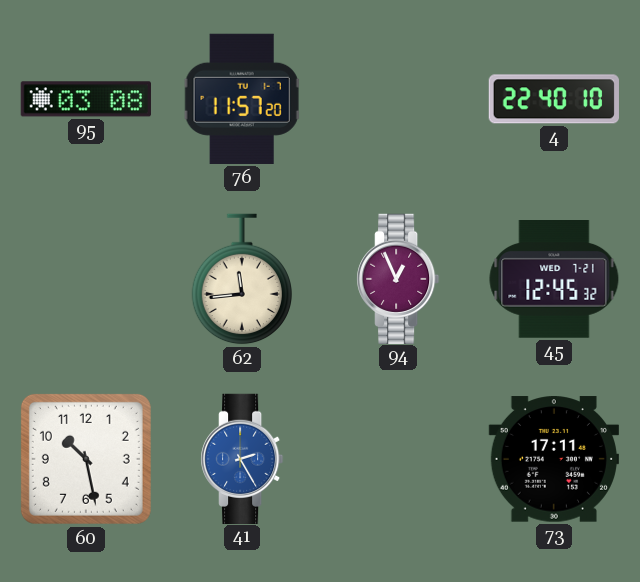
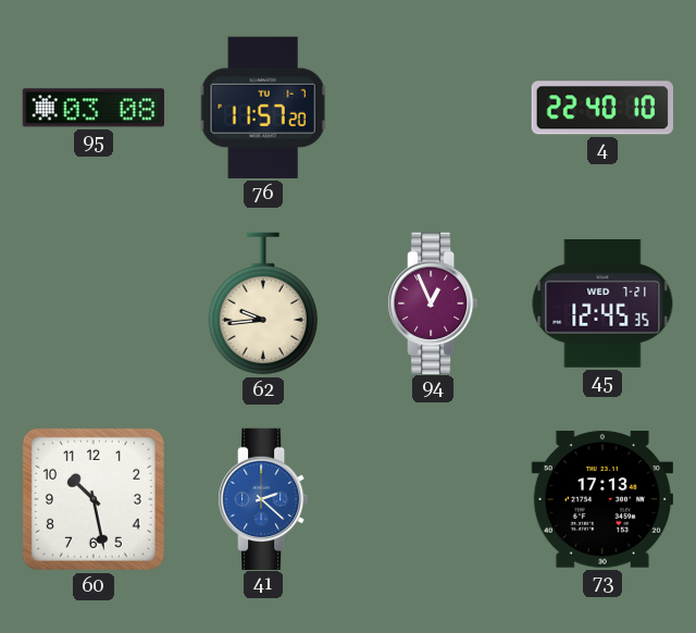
62: 11:44 -> 9:44 (262, 303)
45: 12:45:32 -> 12:45:35 (602, 305)
41: 2:25 -> 2:22 (263, 498)
73: 17:11 -> 17:13 (602, 499)
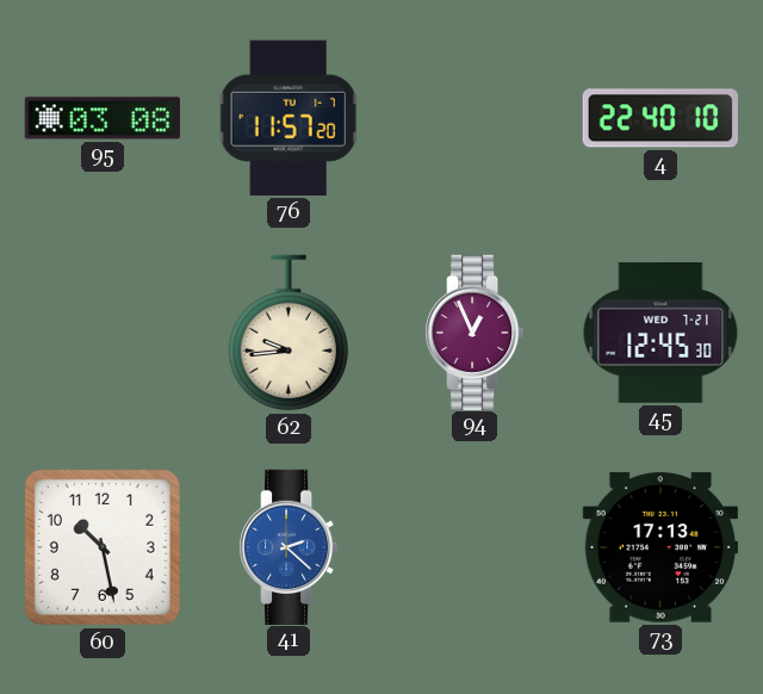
45: 12:45:35 -> 12:45:30 (660, 334)
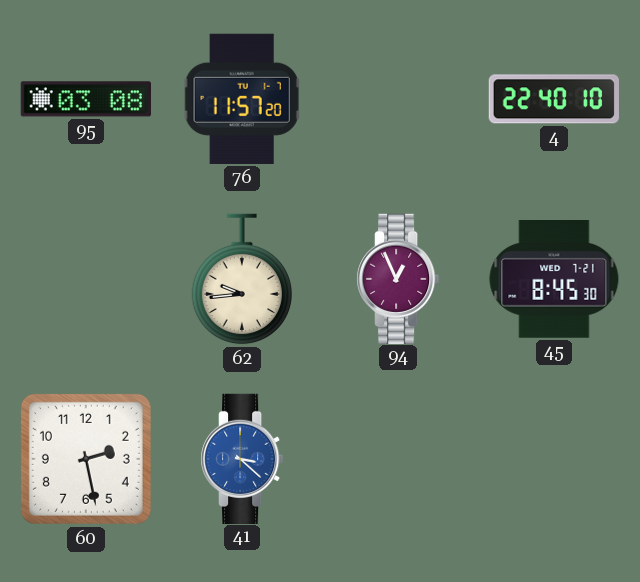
45: 12:45 -> 8:45 (554, 280)
60: 10:28 -> 2:28 (86, 459)
41: 2:22 -> 3:22 (242, 458)
73: 17:13 -> none (660, 547)
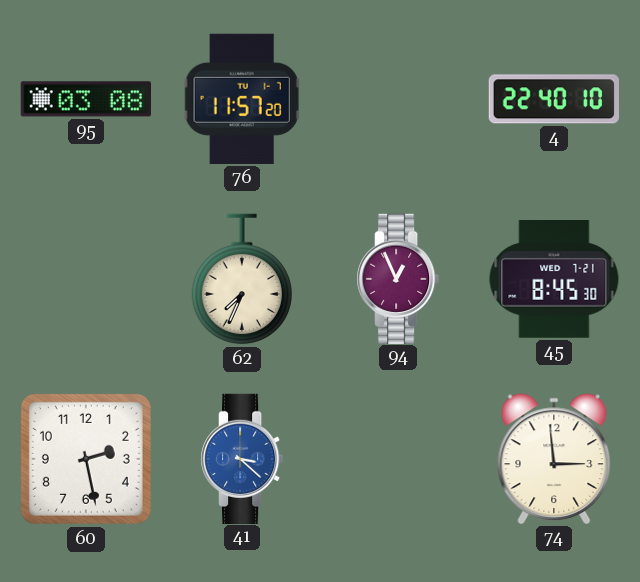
62: 9:44 -> 7:34 (241, 279)
74: none -> 2:59 (554, 459)
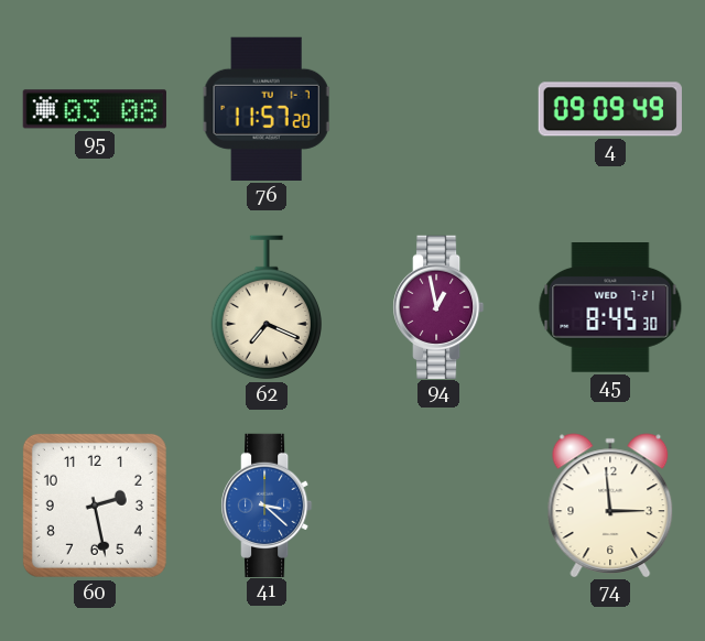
4: 22:40 -> 09:09 (610, 109)
62: 7:34 -> 7:19 (265, 307)
94: 12:56 -> 12:58 (438, 306)
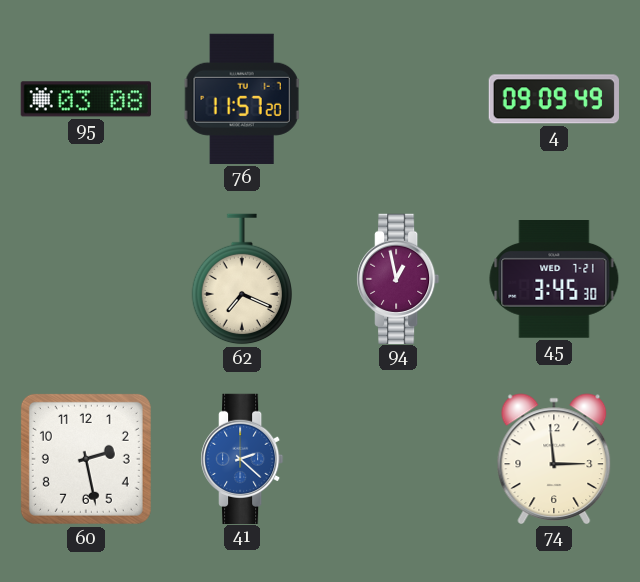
45: 8:45 -> 3:45 (554, 280)
41: 3:22 -> 2:22 (242, 458)
